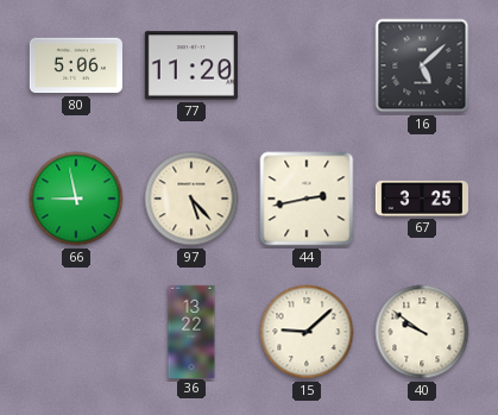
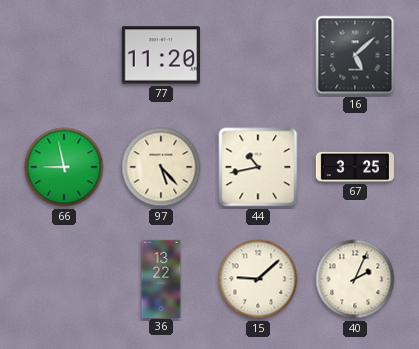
80: 5:06 -> none (76, 65)
44: 2:43 -> 10:43 (258, 167)
40: 9:51 -> 2:04 (355, 279)
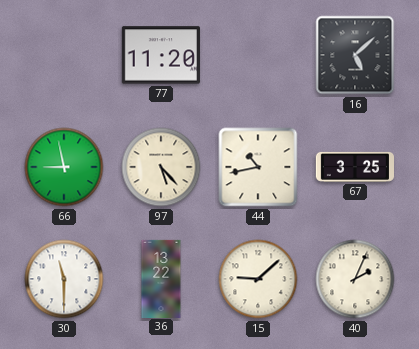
30: none -> 11:30 (64, 279)
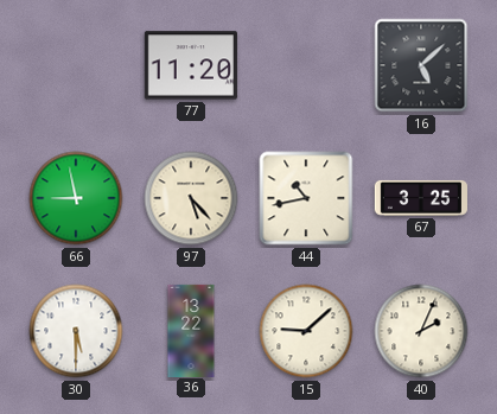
30: 11:30 -> 5:30 (76, 331)
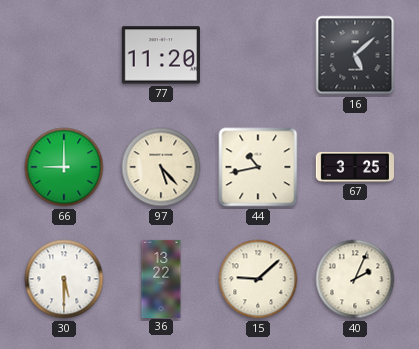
66: 8:58 -> 9:00 (64, 167)
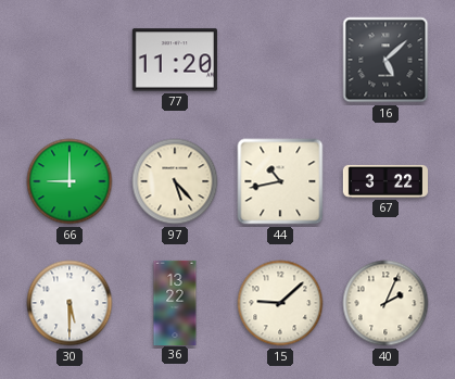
67: 3:25 -> 3:22 (384, 181)
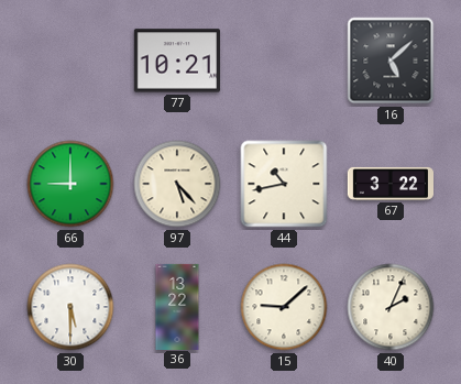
77: 11:20 -> 10:21 (177, 61)
